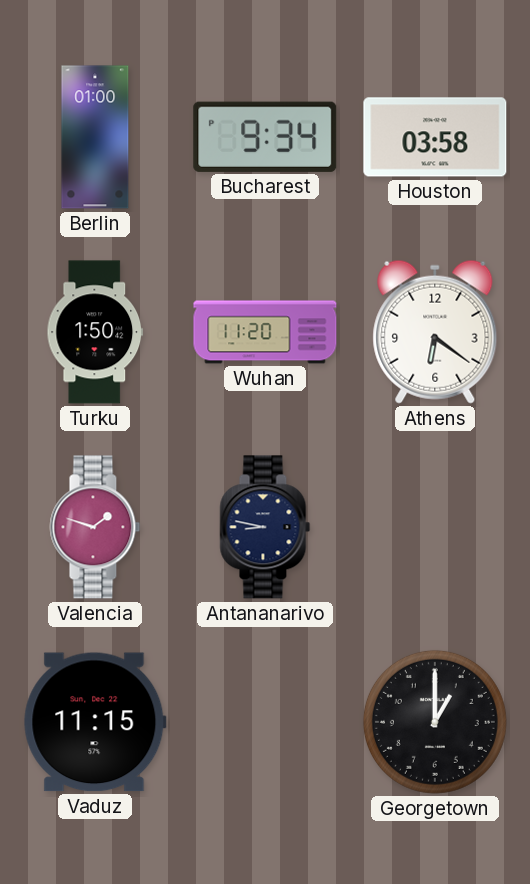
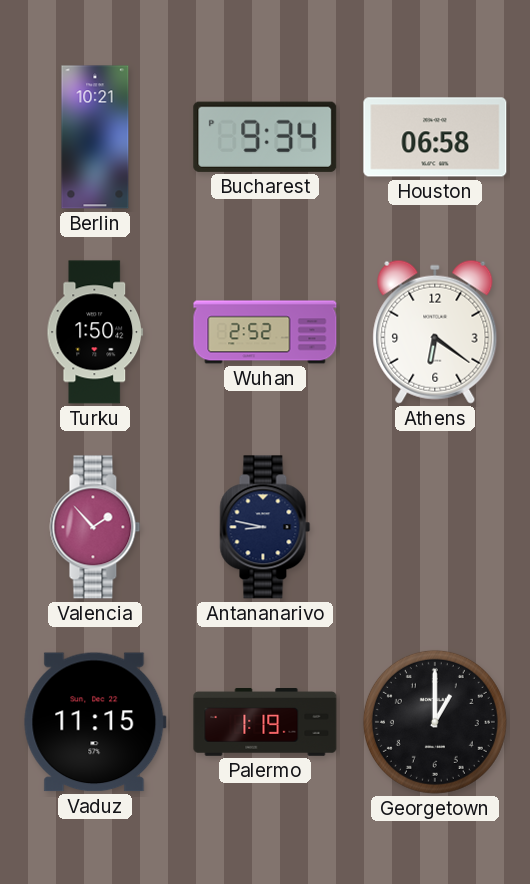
Berlin: 01:00 -> 10:21 (95, 137)
Houston: 03:58 -> 06:58 (435, 137)
Wuhan: 11:20 -> 2:52 (265, 332)
Valencia: 1:48 -> 1:53 (95, 527)
Palermo: none -> 1:19 (265, 723)
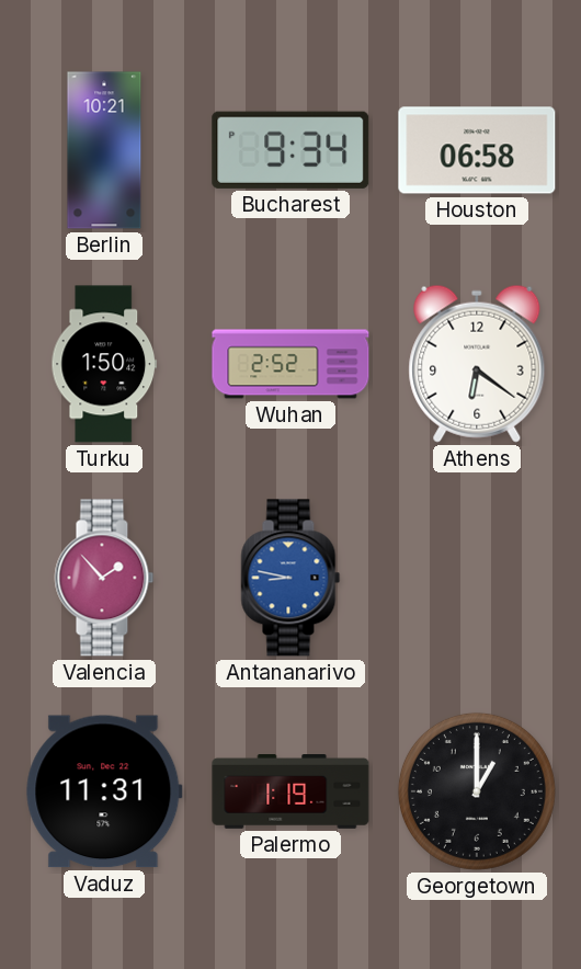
Antananarivo dial: navy -> blue (290, 578)
Vaduz: 11:15 -> 11:31 (104, 791)
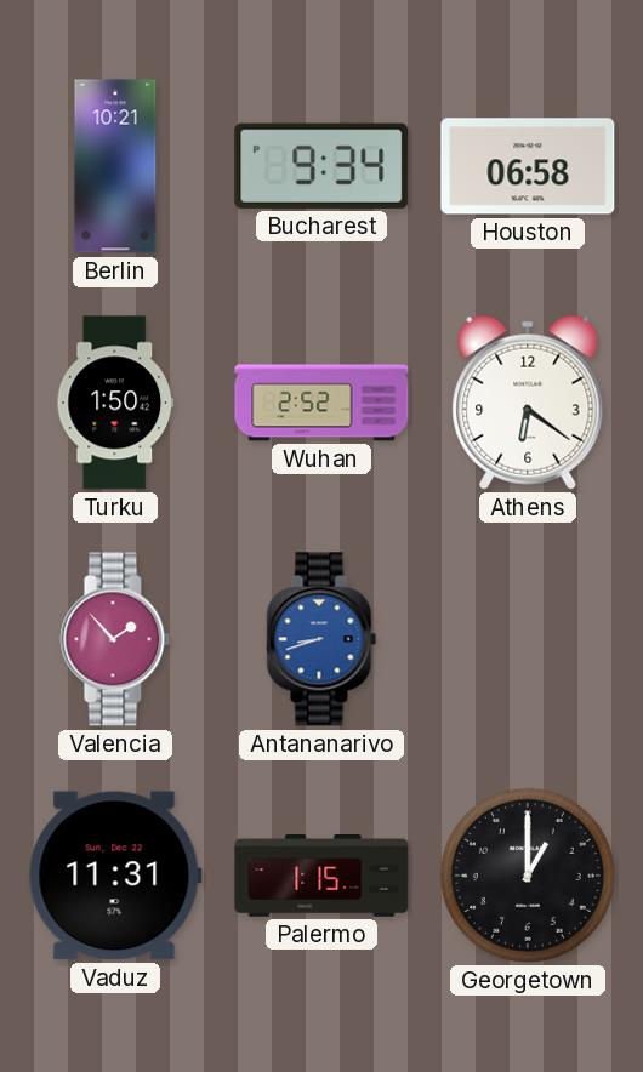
Antananarivo: 8:47 -> 8:42 (321, 639)
Palermo: 1:19 -> 1:15 (321, 877)
